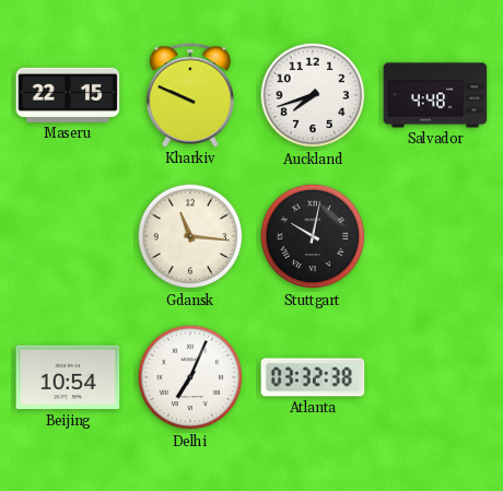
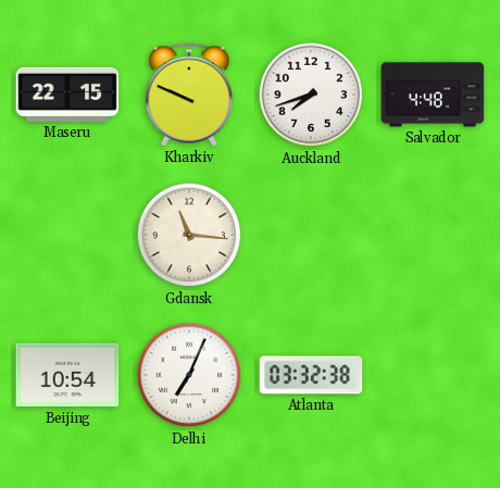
Stuttgart: 10:02 -> none (313, 236)
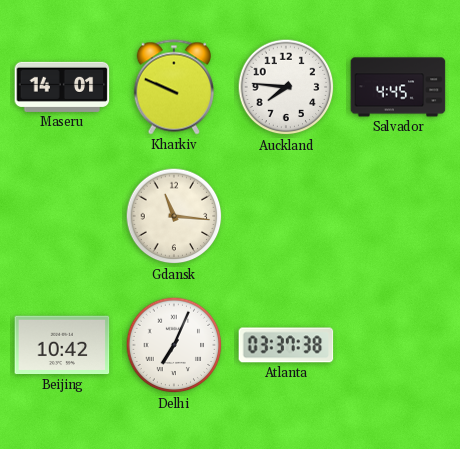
Maseru: 22:15 -> 14:01 (62, 87)
Auckland: 7:42 -> 7:46 (286, 87)
Salvador: 4:48 -> 4:45 (398, 87)
Beijing: 10:54 -> 10:42 (62, 345)
Atlanta: 03:32 -> 03:37 (286, 345)
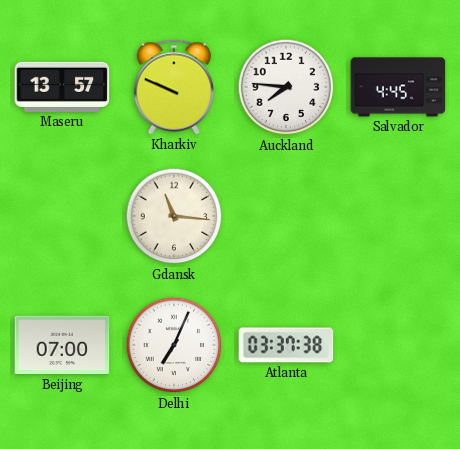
Maseru: 14:01 -> 13:57 (62, 87)
Beijing: 10:42 -> 07:00 (62, 345)
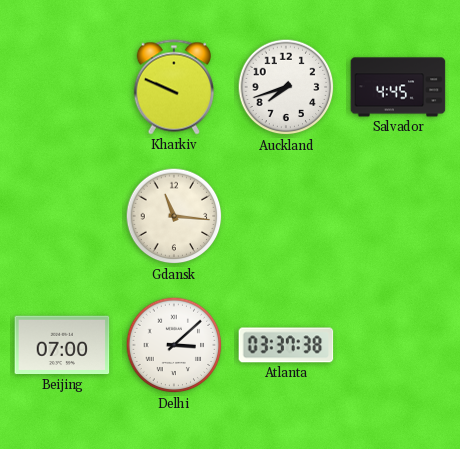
Maseru: 13:57 -> none (62, 87)
Auckland: 7:46 -> 7:42 (286, 87)
Delhi: 7:04 -> 3:08 (174, 345)
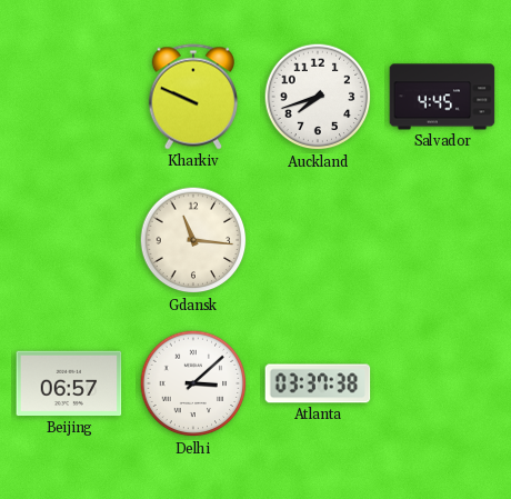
Beijing: 07:00 -> 06:57 (69, 383)
